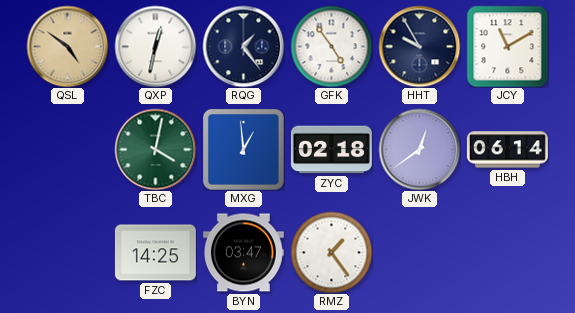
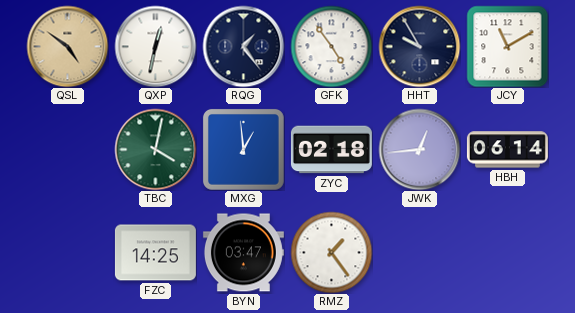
JWK: 12:39 -> 12:44 (419, 149)
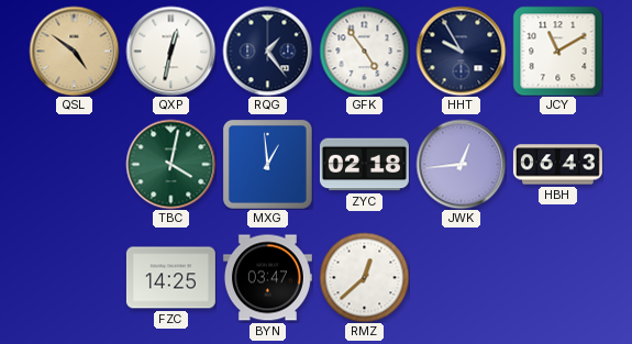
HBH: 06:14 -> 06:43 (557, 165)
RMZ: 1:24 -> 12:38 (364, 277)
